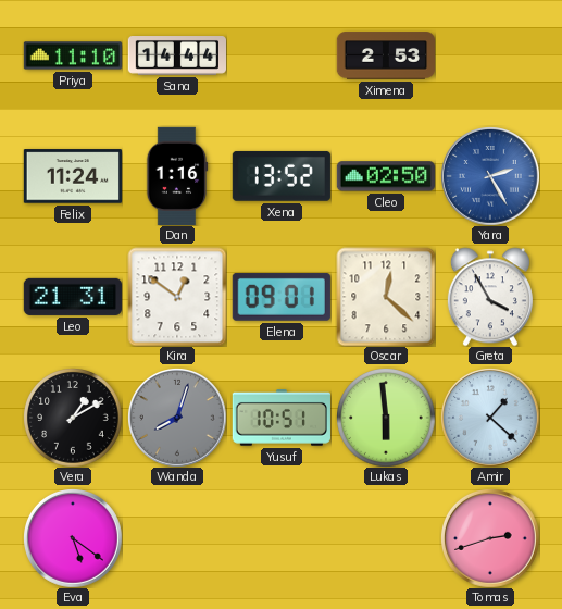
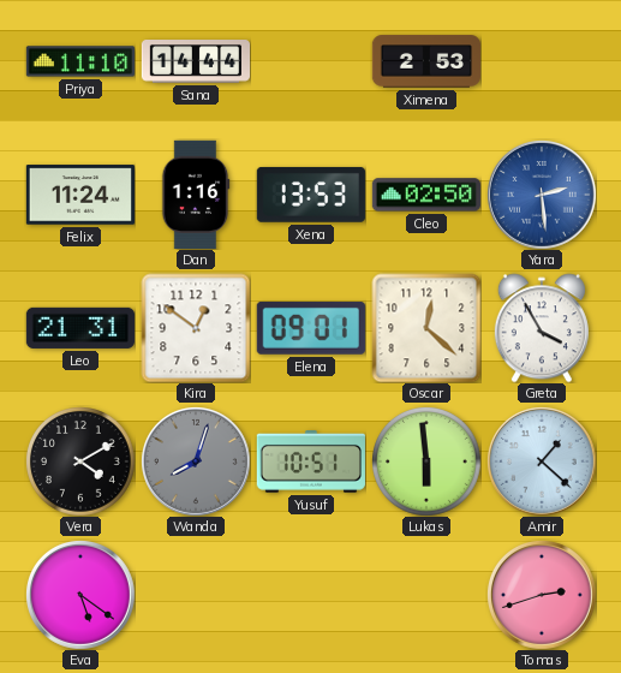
Xena: 13:52 -> 13:53 (311, 195)
Yara: 2:25 -> 2:29 (542, 195)
Vera: 1:10 -> 4:10 (80, 461)
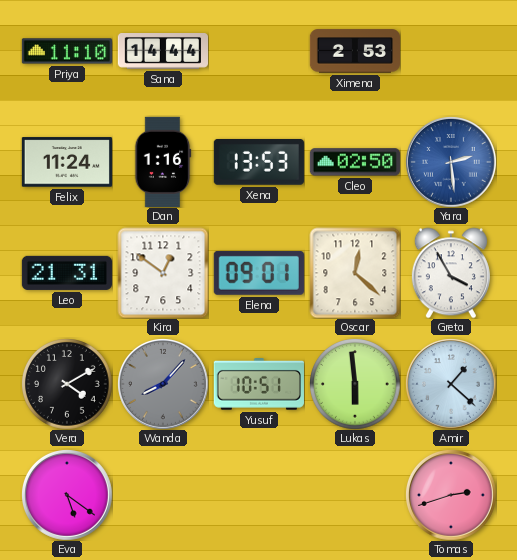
Wanda: 8:03 -> 8:07 (163, 384)
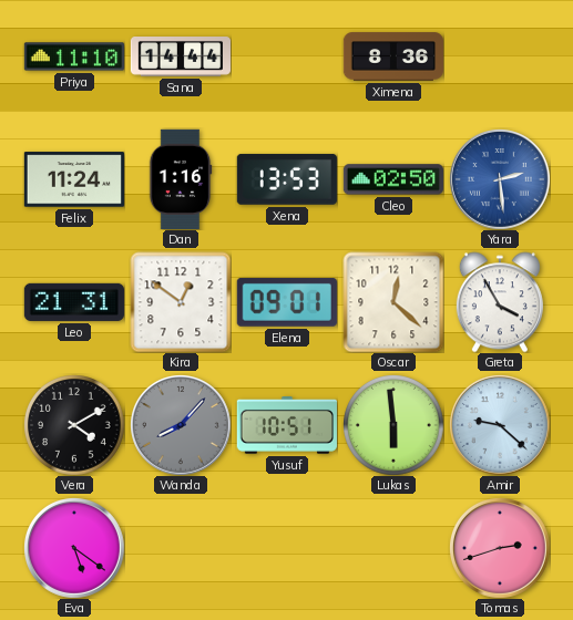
Ximena: 2:53 -> 8:36 (392, 56)
Amir: 1:22 -> 9:22 (500, 425)
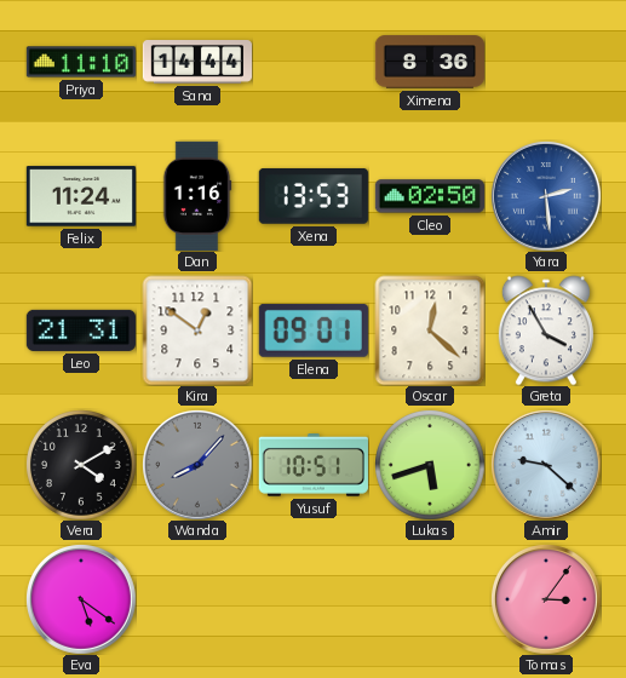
Lukas: 5:59 -> 5:42 (430, 465)
Tomas: 2:42 -> 3:06 (546, 599)
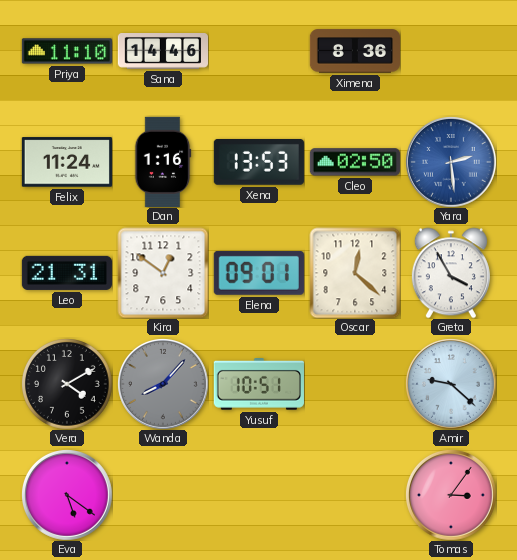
Sana: 14:44 -> 14:46 (163, 52)
Lukas: 5:42 -> none (430, 465)
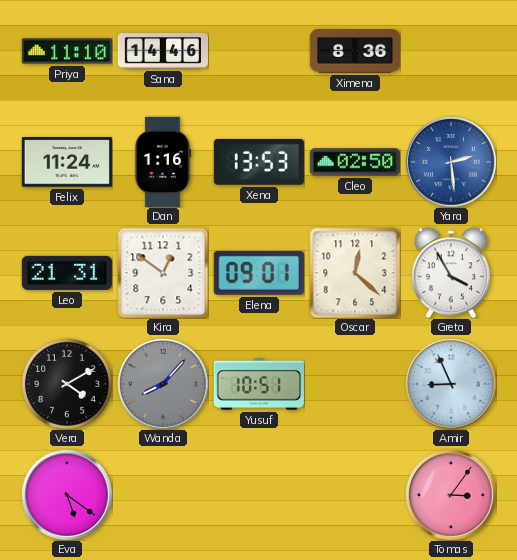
Amir: 9:22 -> 8:56 (451, 384)
